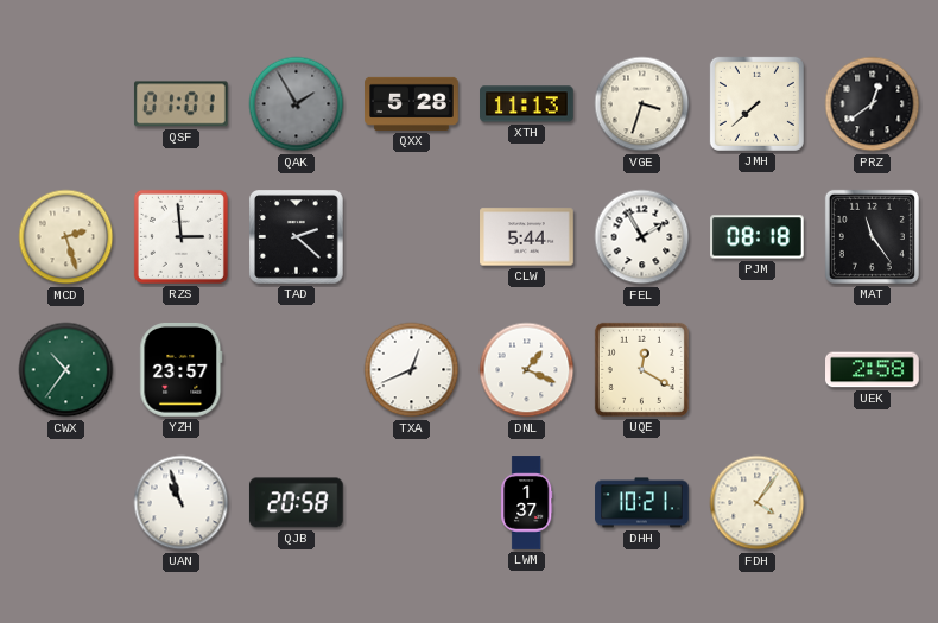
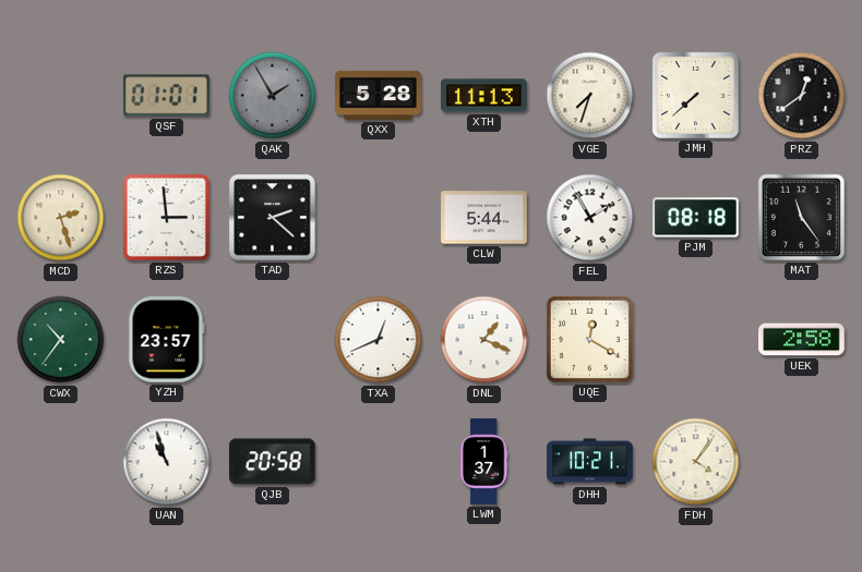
VGE: 3:33 -> 7:33 (590, 96)
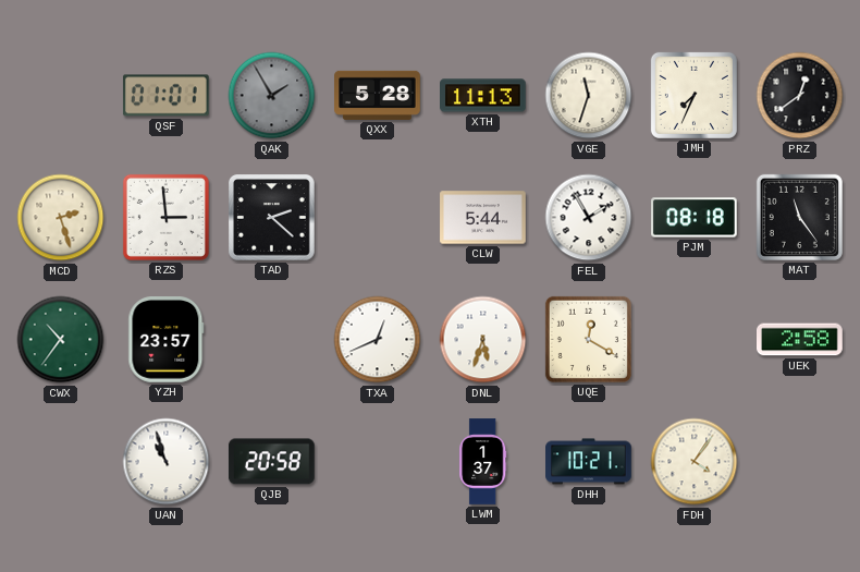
VGE: 7:33 -> 11:33 (589, 96)
JMH: 7:38 -> 7:34 (693, 95)
DNL: 1:19 -> 5:33 (483, 340)
